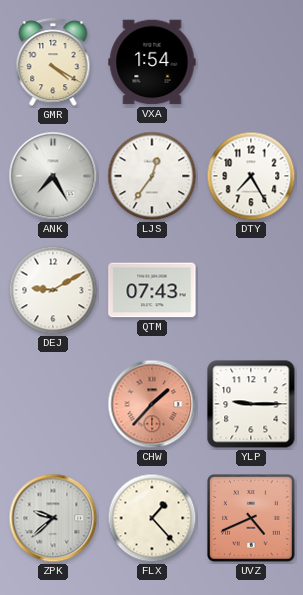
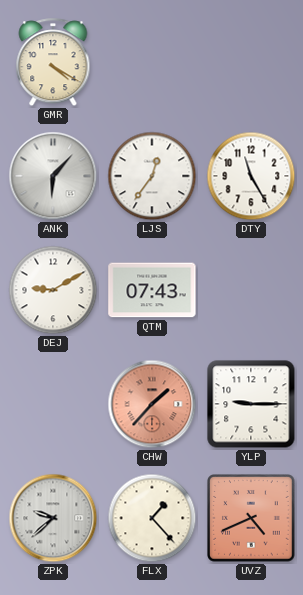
VXA: 1:54 -> none (152, 62)
ANK: 7:25 -> 6:07 (53, 176)
DTY: 7:25 -> 11:25 (251, 176)
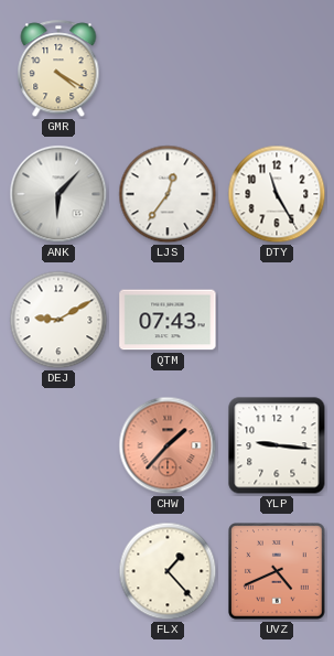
YLP: 9:15 -> 9:16 (277, 445)
ZPK: 9:38 -> none (53, 518)
